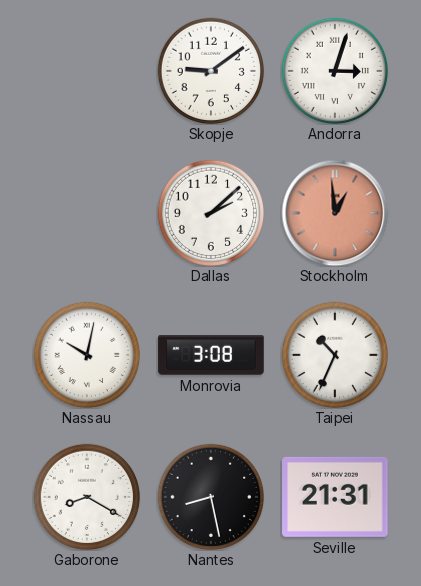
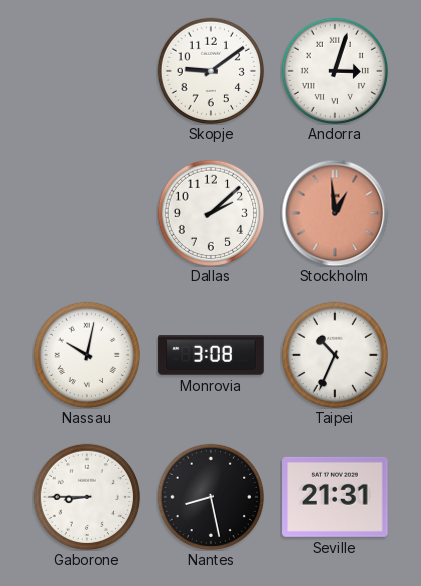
Gaborone: 8:20 -> 8:45 (86, 496)
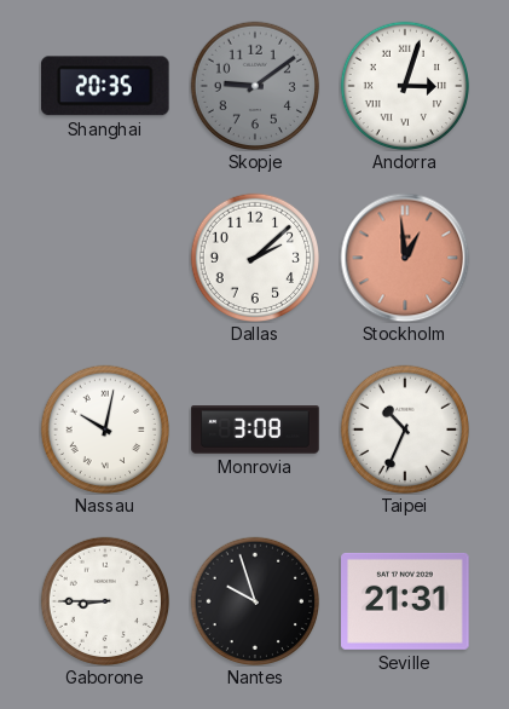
Shanghai: none -> 20:35 (105, 86)
Skopje dial: white -> grey (254, 85)
Nantes: 8:28 -> 9:57 (254, 600)
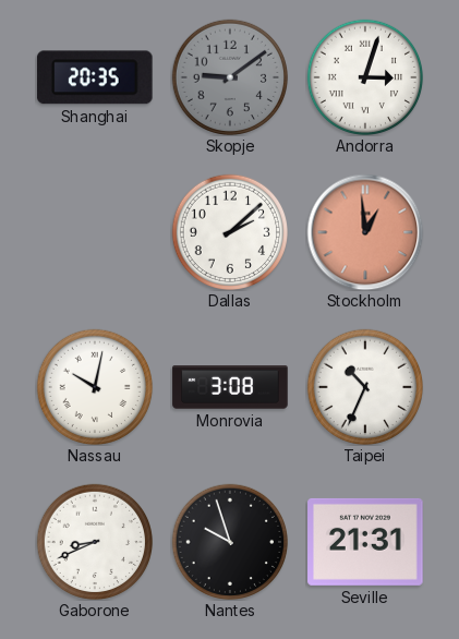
Gaborone: 8:45 -> 8:41 (94, 541)
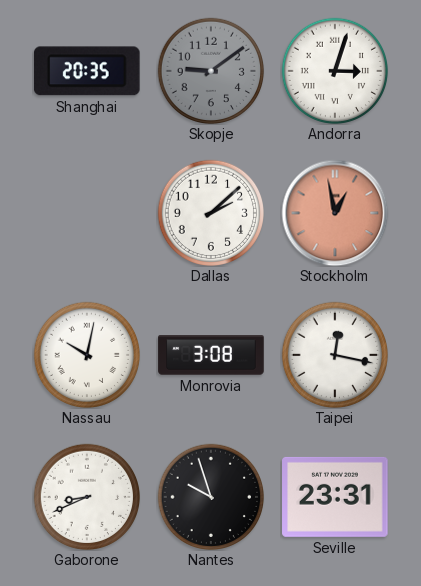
Stockholm: 12:59 -> 12:58 (335, 213)
Taipei: 10:34 -> 12:17 (334, 354)
Seville: 21:31 -> 23:31 (335, 497)
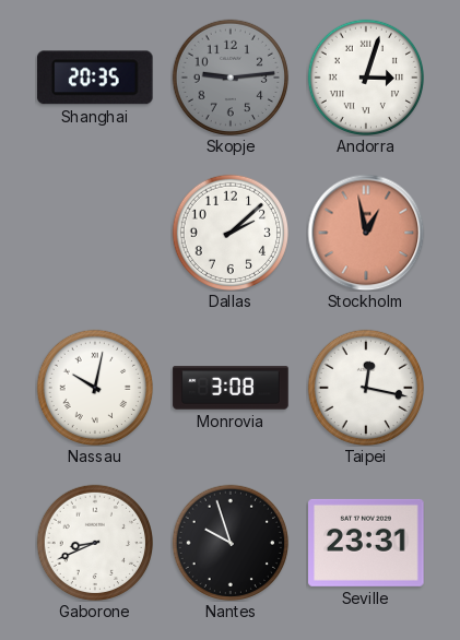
Skopje: 9:09 -> 9:14 (229, 76)
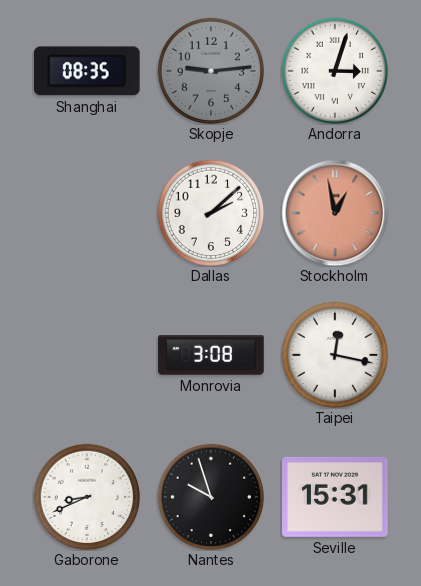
Shanghai: 20:35 -> 08:35 (87, 71)
Nassau: 10:02 -> none (94, 387)
Seville: 23:31 -> 15:31 (335, 497)
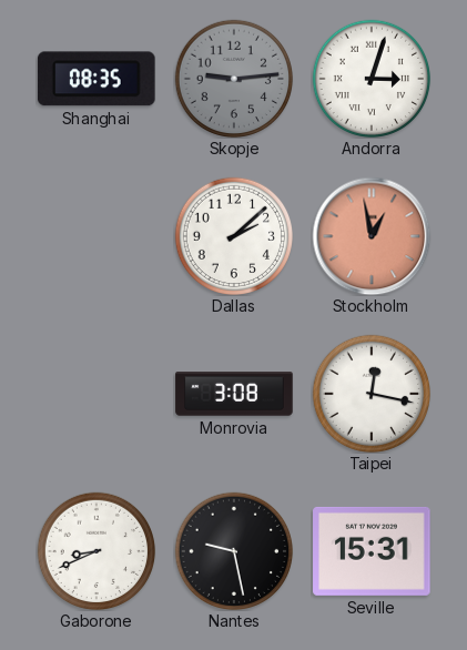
Nantes: 9:57 -> 9:28 (233, 550)
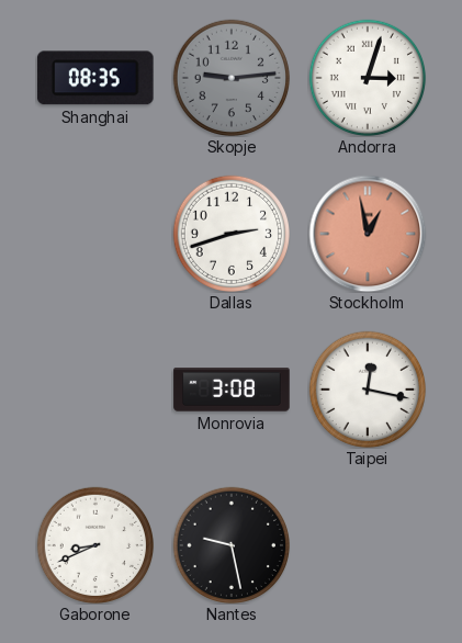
Dallas: 2:08 -> 2:42 (230, 233)
Seville: 15:31 -> none (372, 551)
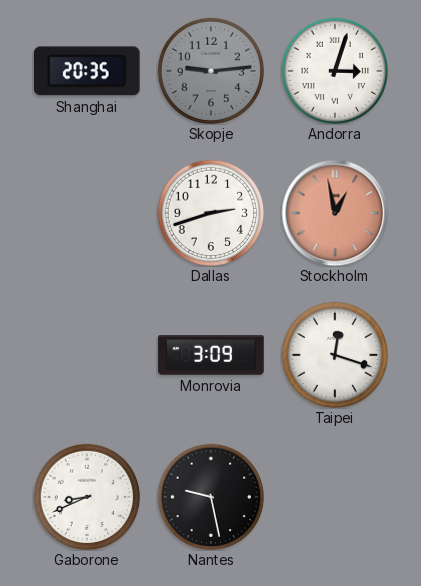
Shanghai: 08:35 -> 20:35 (87, 71)
Monrovia: 3:08 -> 3:09 (211, 355)
Taipei: 12:17 -> 12:18 (334, 354)
